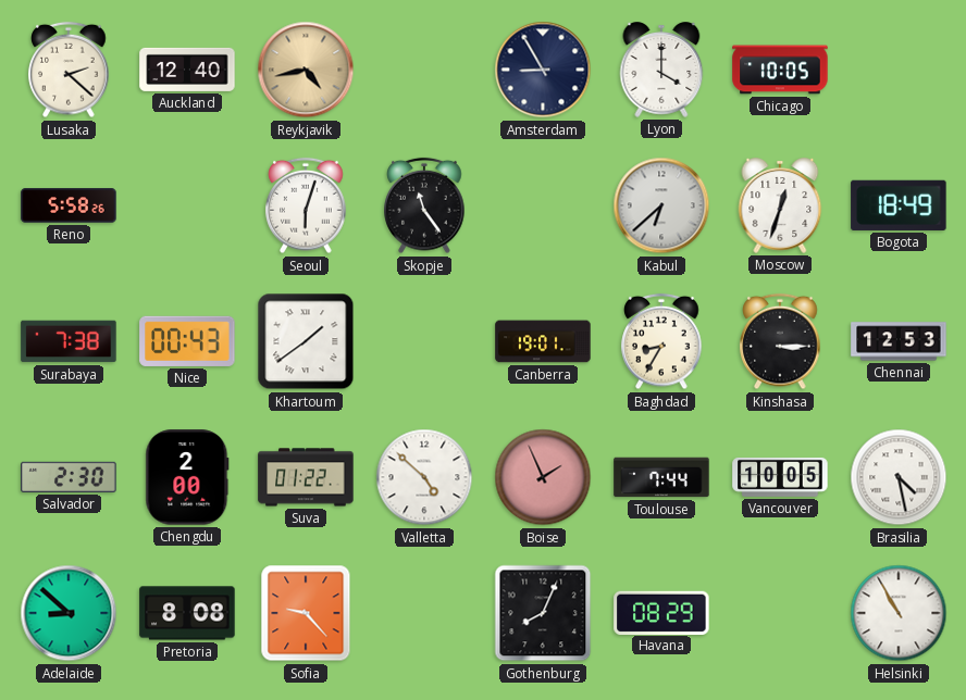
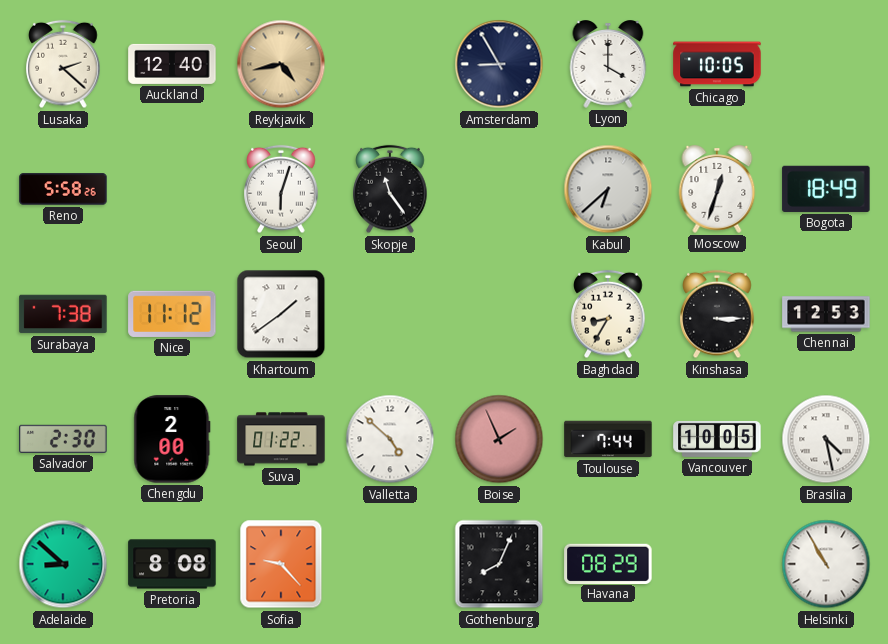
Nice: 00:43 -> 11:12 (172, 314)
Canberra: 19:01 -> none (543, 341)
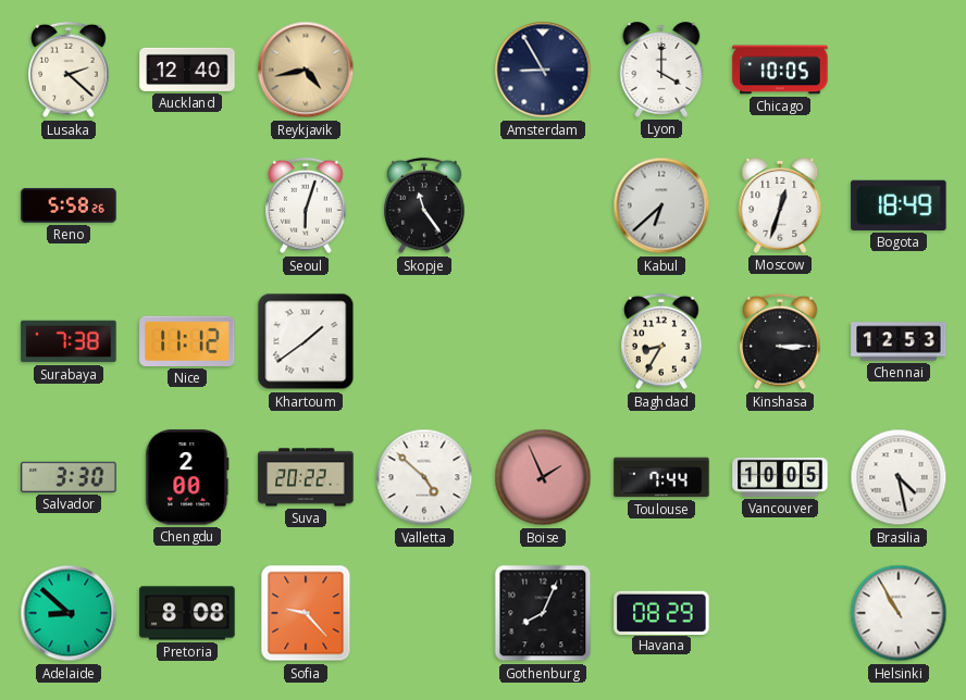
Salvador: 2:30 -> 3:30 (69, 477)
Suva: 01:22 -> 20:22 (306, 477)
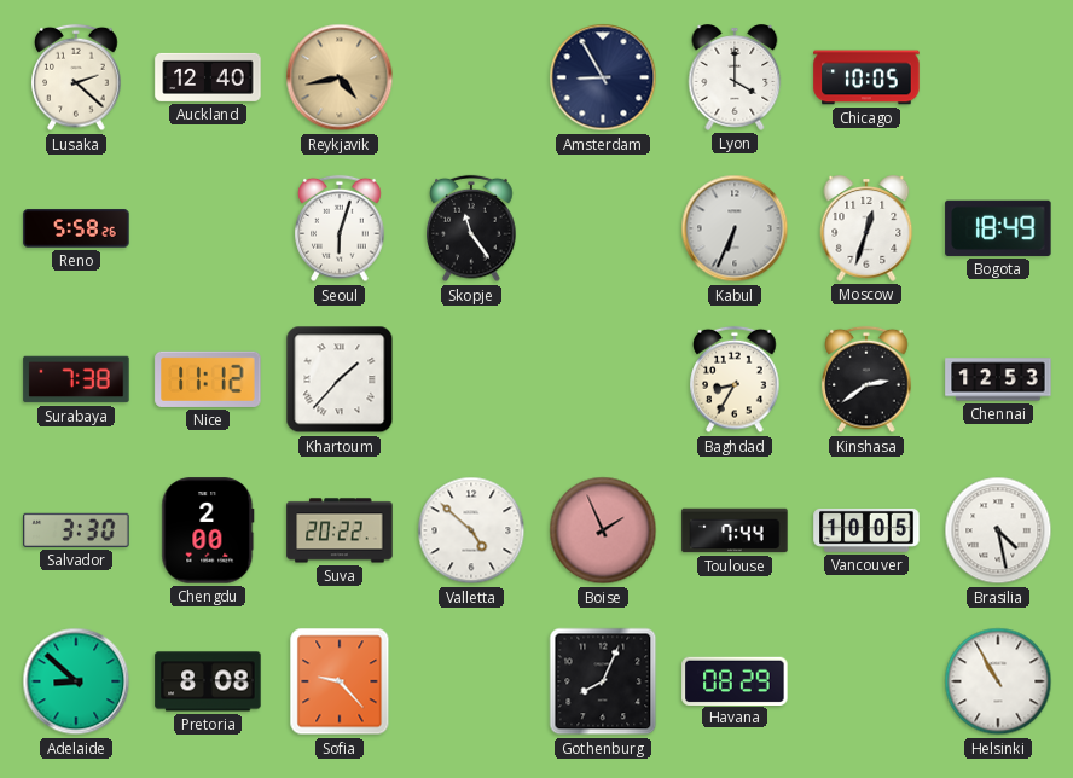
Kabul: 6:38 -> 6:34 (735, 228)
Khartoum: 1:39 -> 1:37 (340, 379)
Kinshasa: 3:15 -> 2:39 (866, 379)
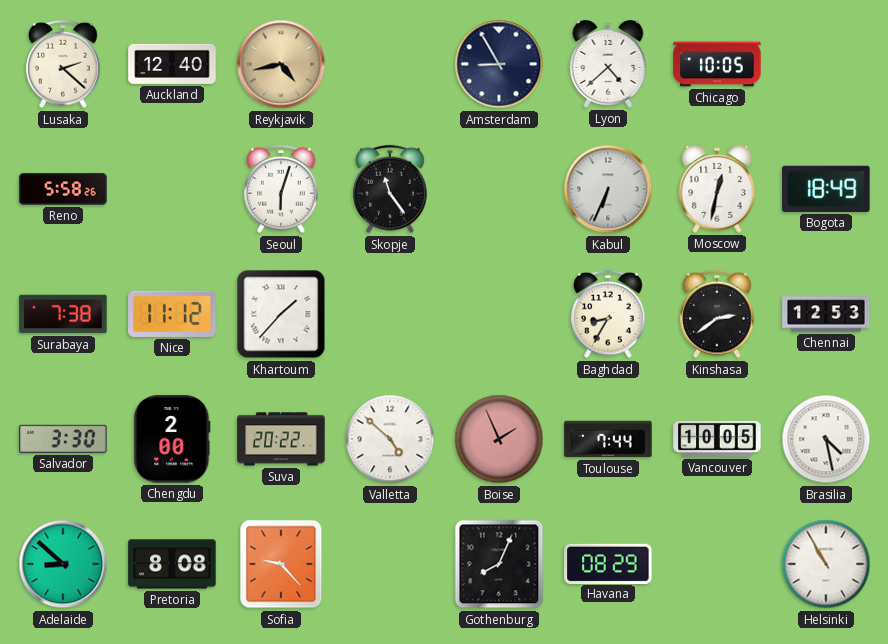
Lyon: 4:00 -> 4:38 (608, 64)
Moscow: 12:33 -> 12:32 (717, 189)
